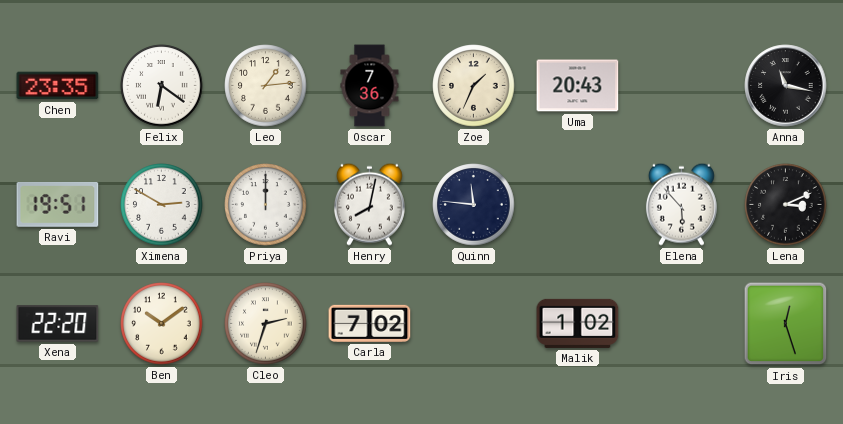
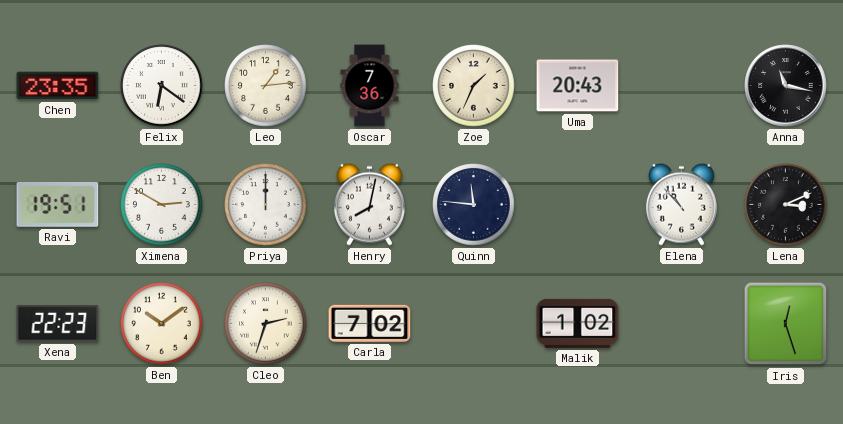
Elena: 5:53 -> 10:53 (681, 204)
Xena: 22:20 -> 22:23 (58, 324)
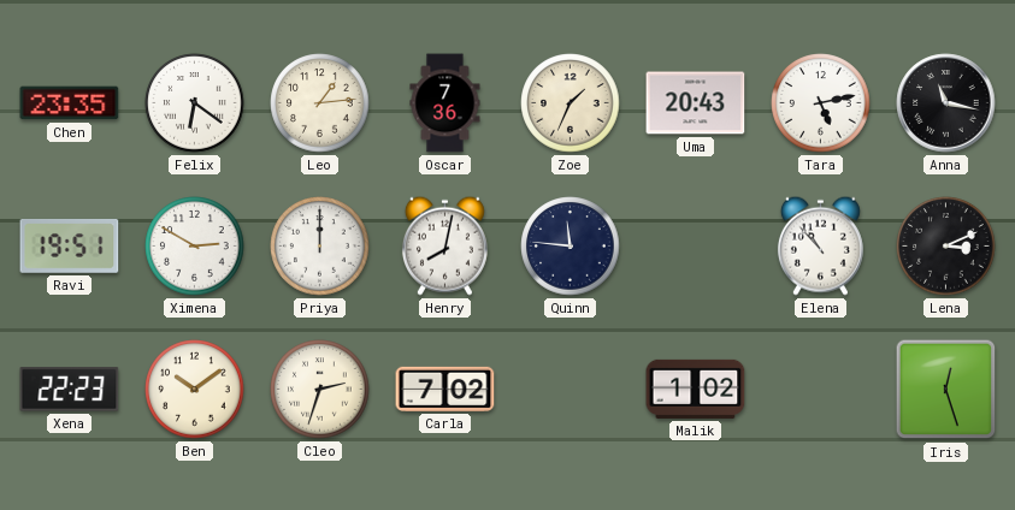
Tara: none -> 5:13 (821, 103)
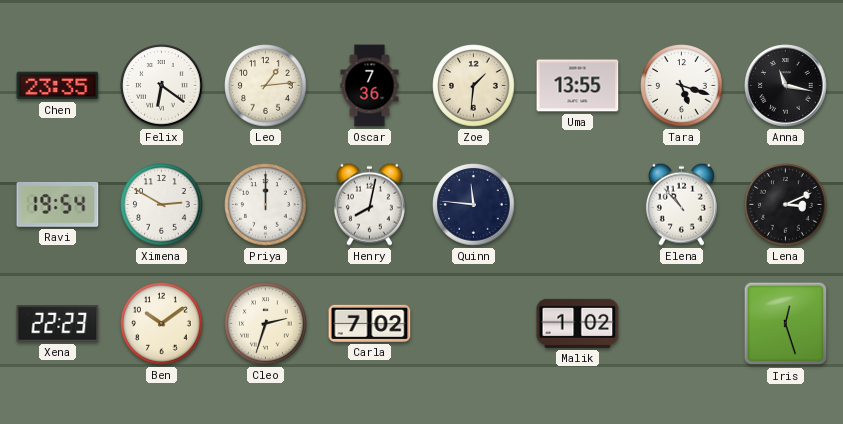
Zoe: 1:34 -> 1:31 (474, 86)
Uma: 20:43 -> 13:55 (578, 86)
Tara: 5:13 -> 5:18 (682, 86)
Ravi: 19:51 -> 19:54 (58, 205)
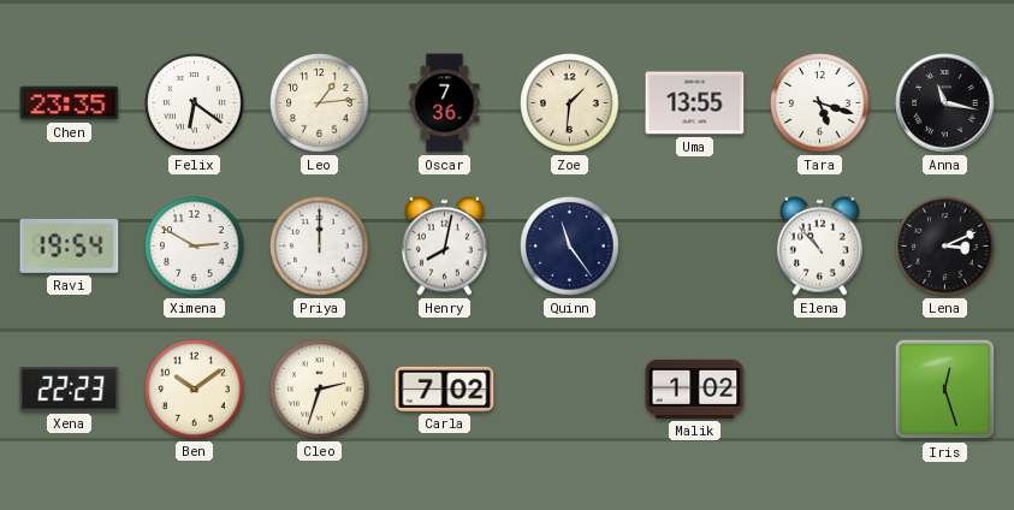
Quinn: 11:46 -> 11:24 (570, 247)
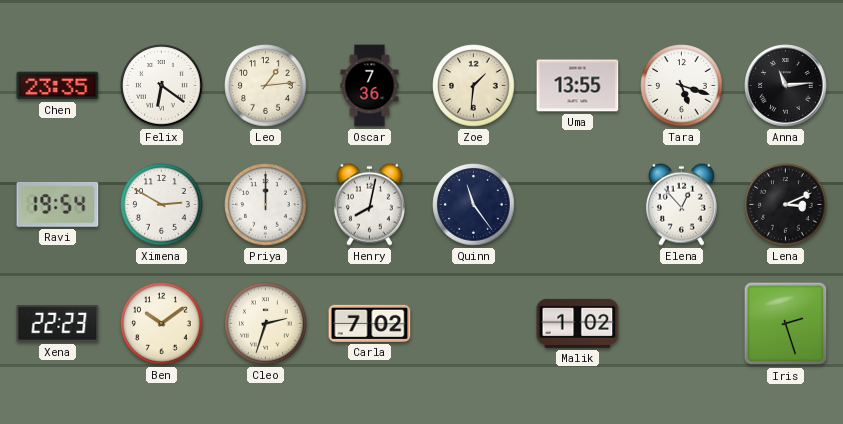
Anna: 11:17 -> 11:14 (786, 86)
Elena: 10:53 -> 12:53 (681, 204)
Iris: 12:27 -> 2:27 (786, 324)
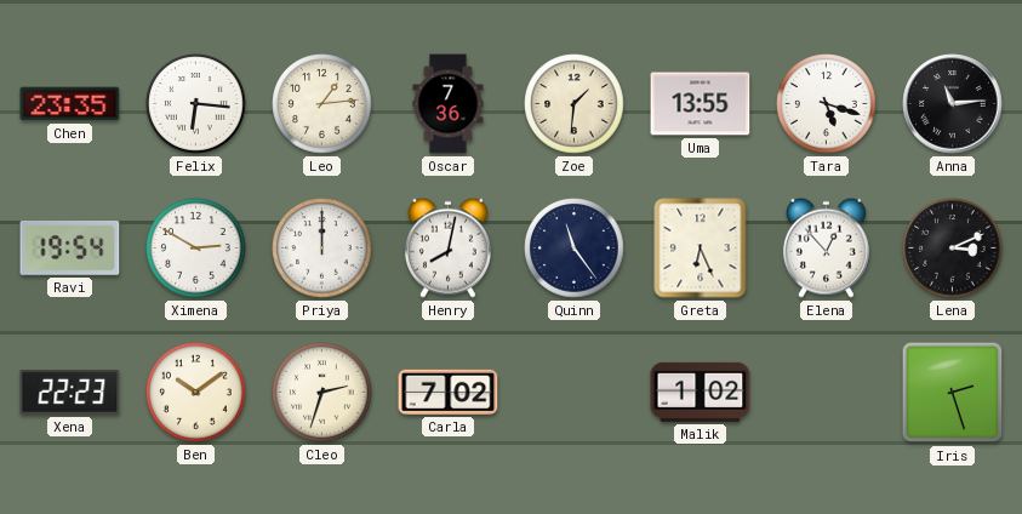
Felix: 6:21 -> 6:16 (196, 104)
Greta: none -> 6:26 (701, 249)
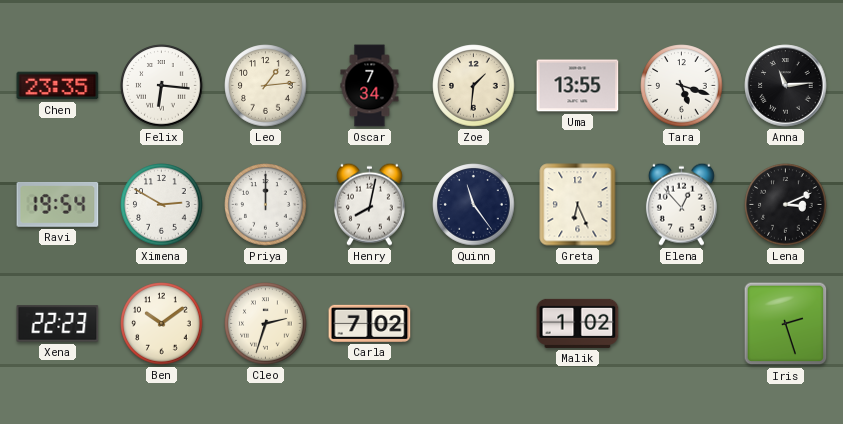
Oscar: 7:36 -> 7:34 (370, 86)
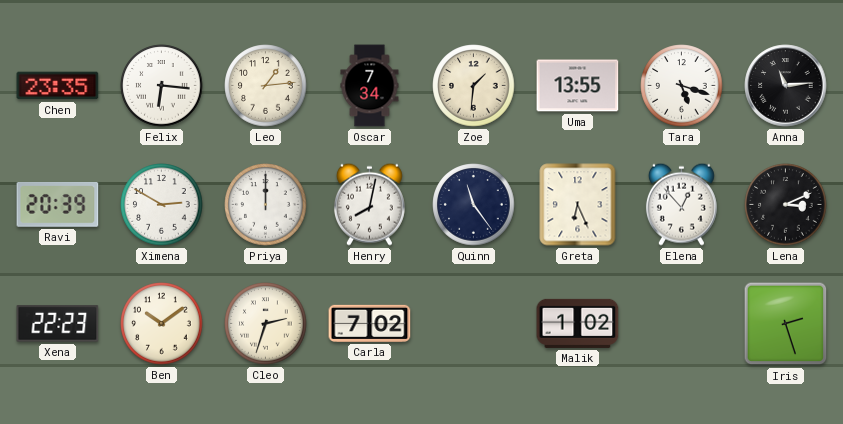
Ravi: 19:54 -> 20:39 (58, 205)
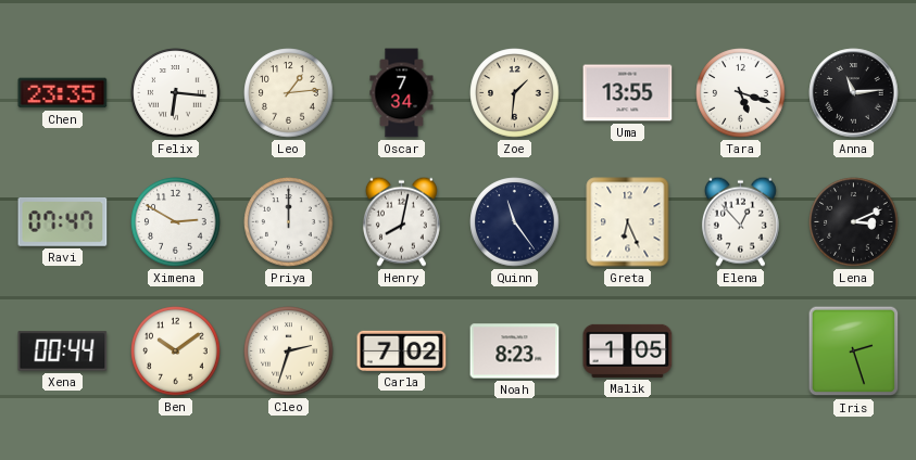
Ravi: 20:39 -> 07:47 (63, 222)
Xena: 22:23 -> 00:44 (63, 352)
Noah: none -> 8:23 (515, 352)
Malik: 1:02 -> 1:05 (628, 350)
